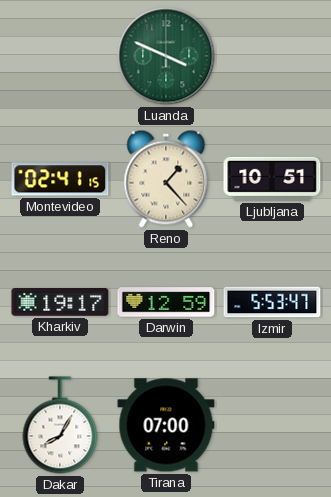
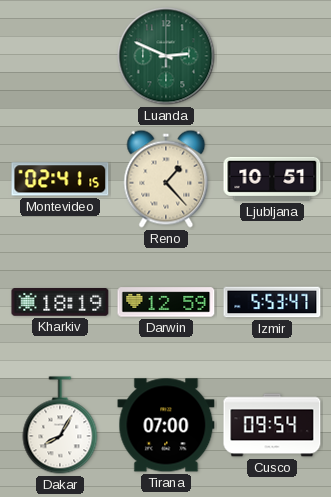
Luanda: 3:49 -> 2:49 (166, 56)
Kharkiv: 19:17 -> 18:19 (60, 303)
Cusco: none -> 09:54 (272, 425)
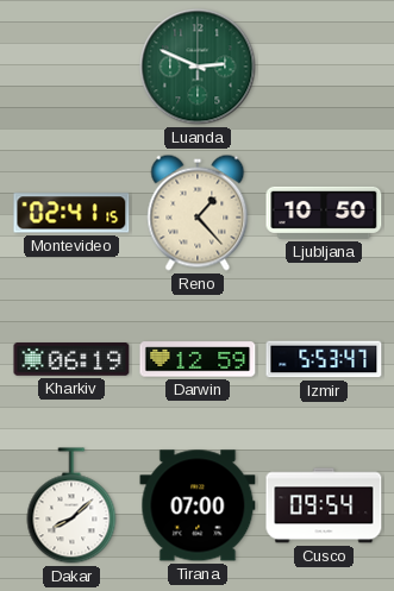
Ljubljana: 10:51 -> 10:50 (324, 213)
Kharkiv: 18:19 -> 06:19 (71, 360)
Dakar: 8:05 -> 8:08 (71, 505)
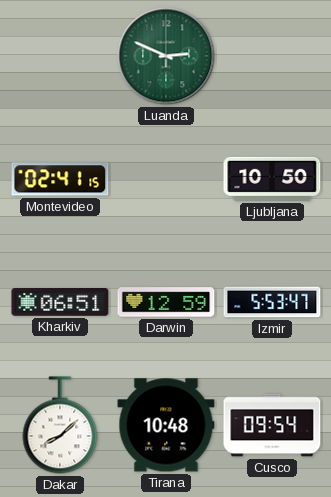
Reno: 1:23 -> none (198, 213)
Kharkiv: 06:19 -> 06:51 (60, 303)
Tirana: 07:00 -> 10:48 (166, 425)
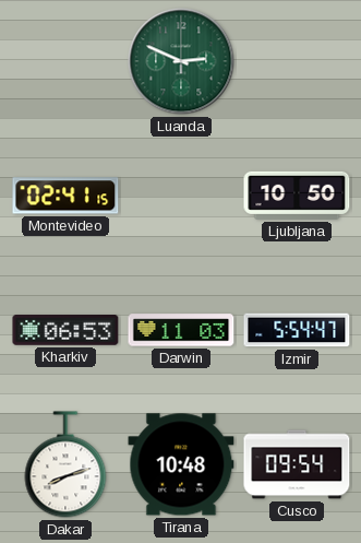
Kharkiv: 06:51 -> 06:53 (65, 331)
Darwin: 12:59 -> 11:03 (181, 330)
Izmir: 5:53 -> 5:54 (297, 330)
Dakar: 8:08 -> 8:12 (65, 464)
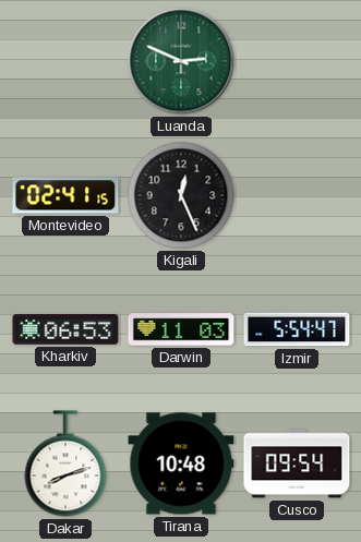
Kigali: none -> 12:26 (181, 195)
Ljubljana: 10:50 -> none (297, 196)
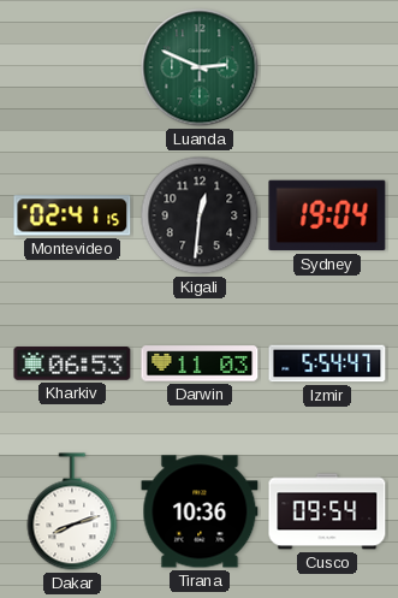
Kigali: 12:26 -> 12:31 (200, 215)
Sydney: none -> 19:04 (327, 215)
Tirana: 10:48 -> 10:36 (200, 511)
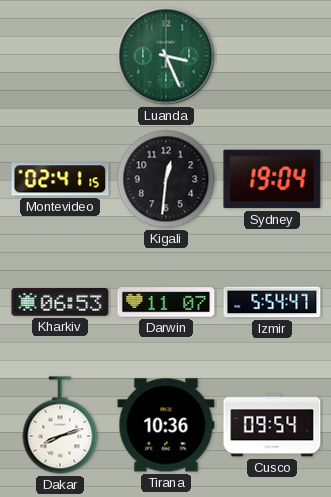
Luanda: 2:49 -> 3:26 (166, 56)
Darwin: 11:03 -> 11:07 (166, 302)
